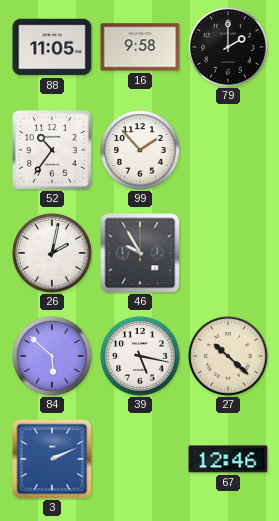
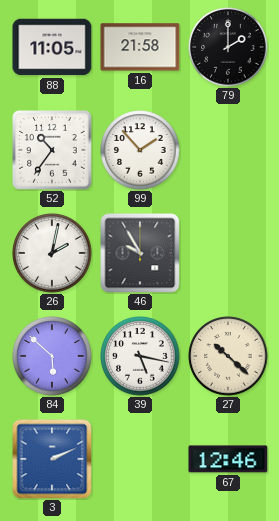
16: 9:58 -> 21:58 (140, 47)
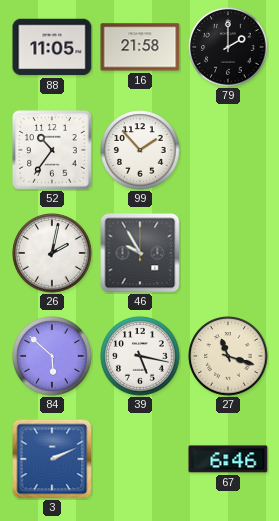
27: 10:22 -> 11:18 (228, 356)
67: 12:46 -> 6:46 (228, 459)
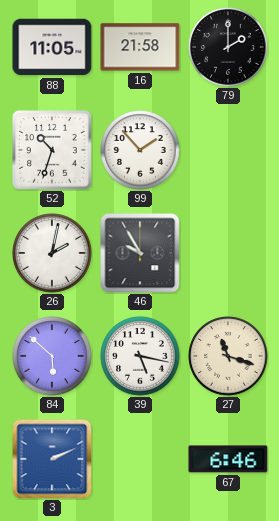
52: 10:36 -> 10:33 (52, 150)
